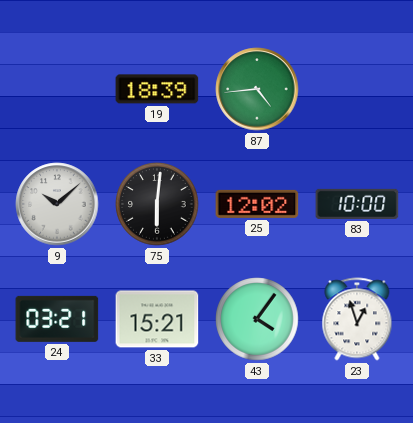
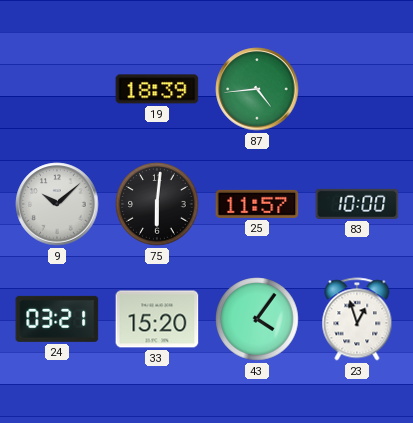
25: 12:02 -> 11:57 (257, 204)
33: 15:21 -> 15:20 (157, 319)
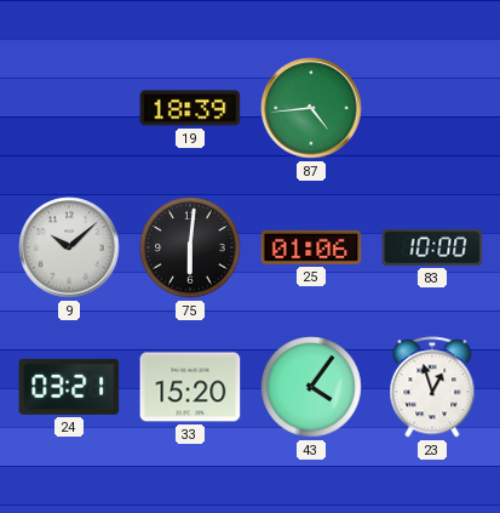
25: 11:57 -> 01:06 (311, 247)
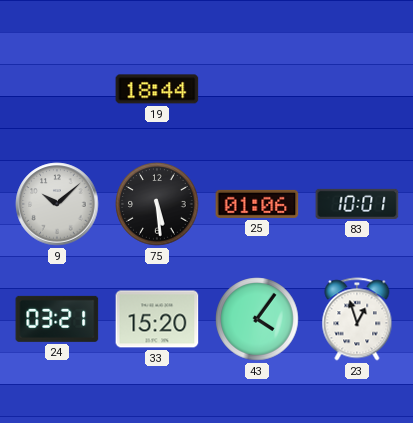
19: 18:39 -> 18:44 (157, 89)
87: 4:44 -> none (311, 108)
75: 6:01 -> 5:29 (157, 204)
83: 10:00 -> 10:01 (357, 204)
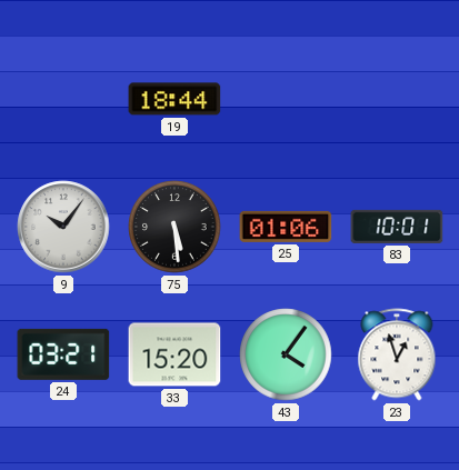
9: 10:08 -> 10:06 (63, 227)
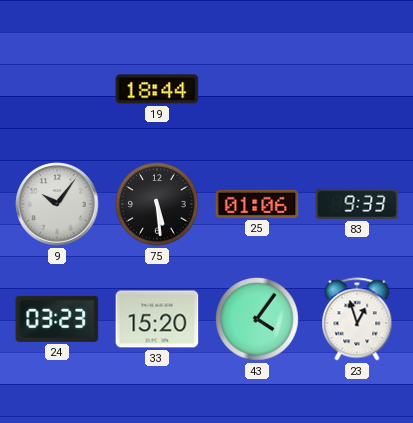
83: 10:01 -> 9:33 (357, 204)
24: 03:21 -> 03:23 (57, 319)
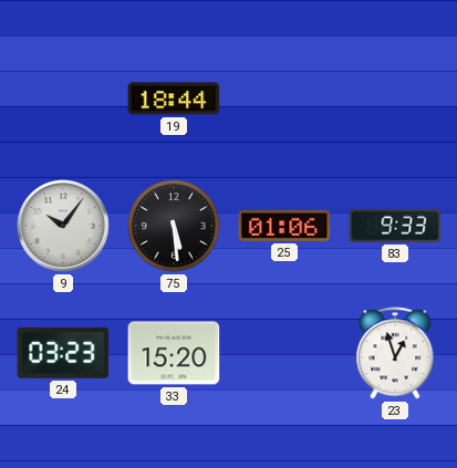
43: 4:06 -> none (257, 319)
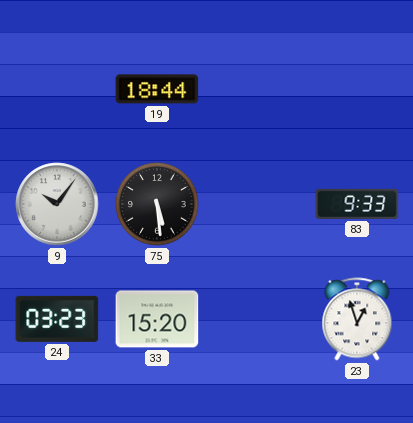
25: 01:06 -> none (284, 226)
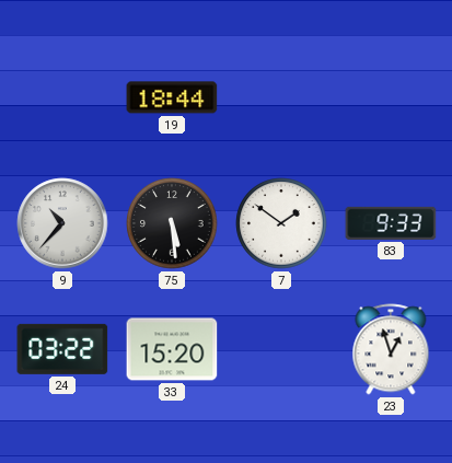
9: 10:06 -> 10:37 (62, 223)
7: none -> 1:51 (281, 223)
24: 03:23 -> 03:22 (62, 349)
